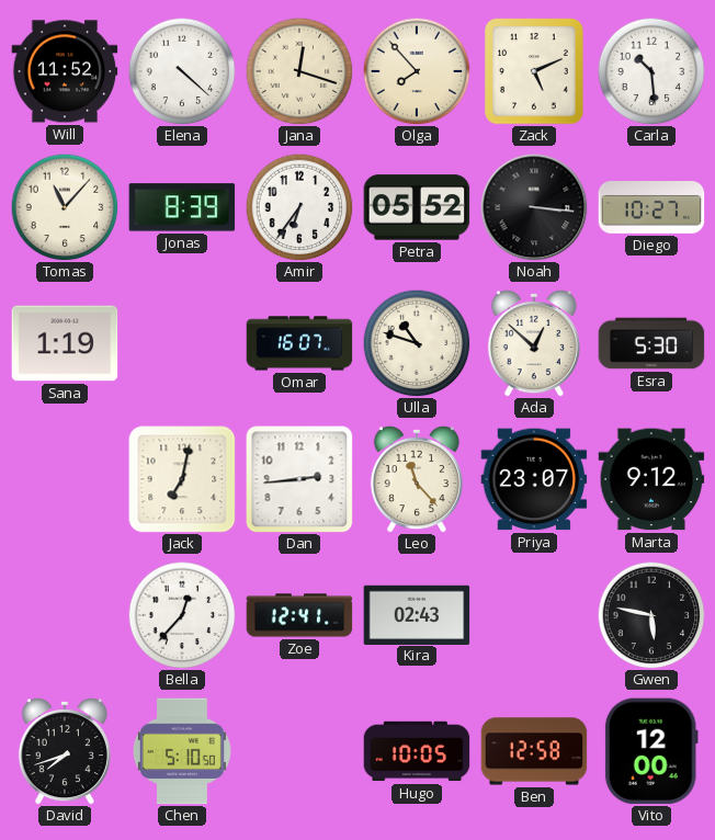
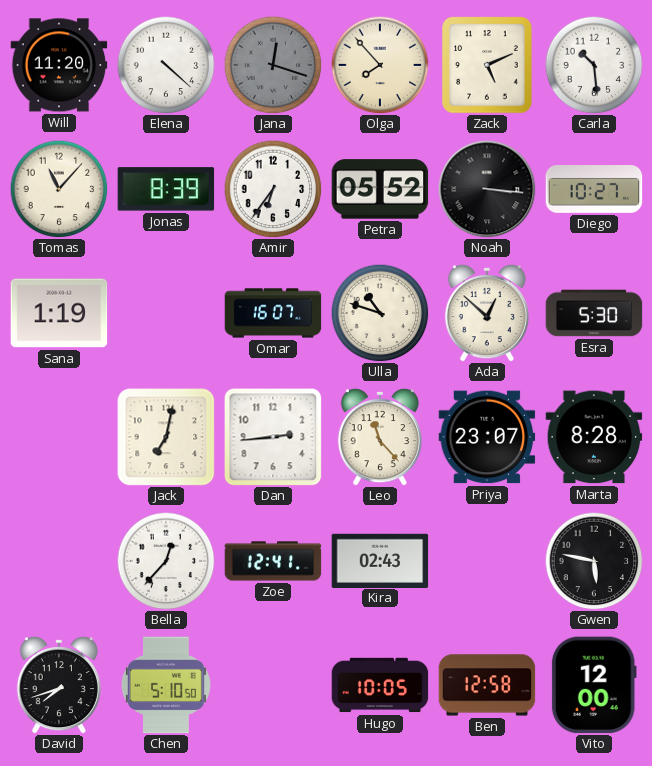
Will: 11:52 -> 11:20 (59, 65)
Jana dial: cream -> grey (273, 65)
Marta: 9:12 -> 8:28 (594, 437)
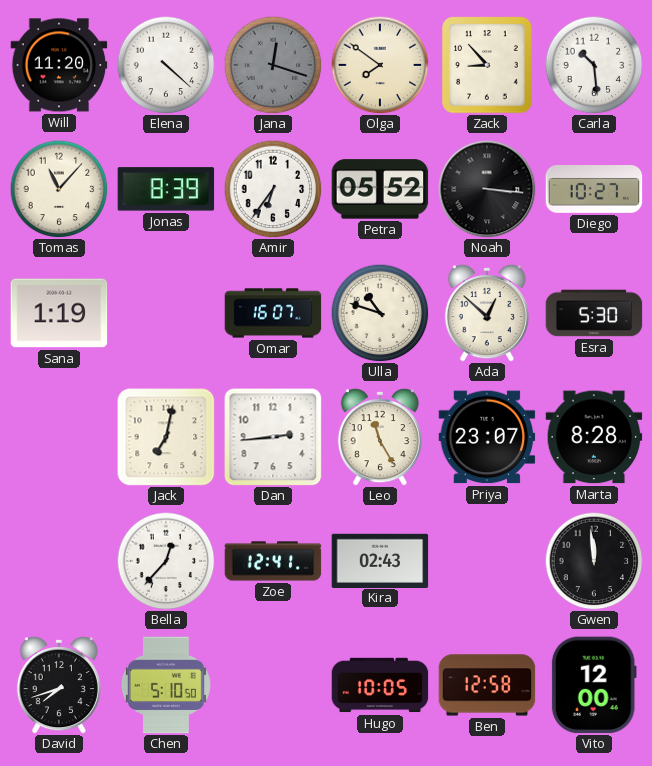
Olga: 7:53 -> 7:51 (380, 65)
Zack: 5:11 -> 8:53 (487, 65)
Leo: 11:23 -> 11:25 (380, 437)
Gwen: 5:47 -> 11:59 (594, 561)
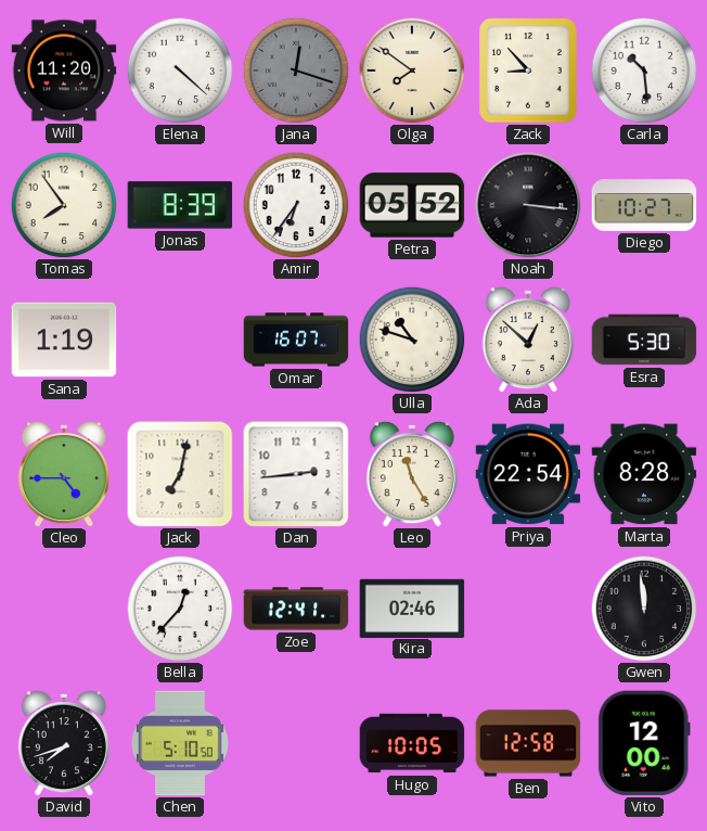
Tomas: 11:07 -> 7:54 (64, 205)
Cleo: none -> 4:45 (64, 474)
Priya: 23:07 -> 22:54 (528, 474)
Kira: 02:43 -> 02:46 (412, 608)
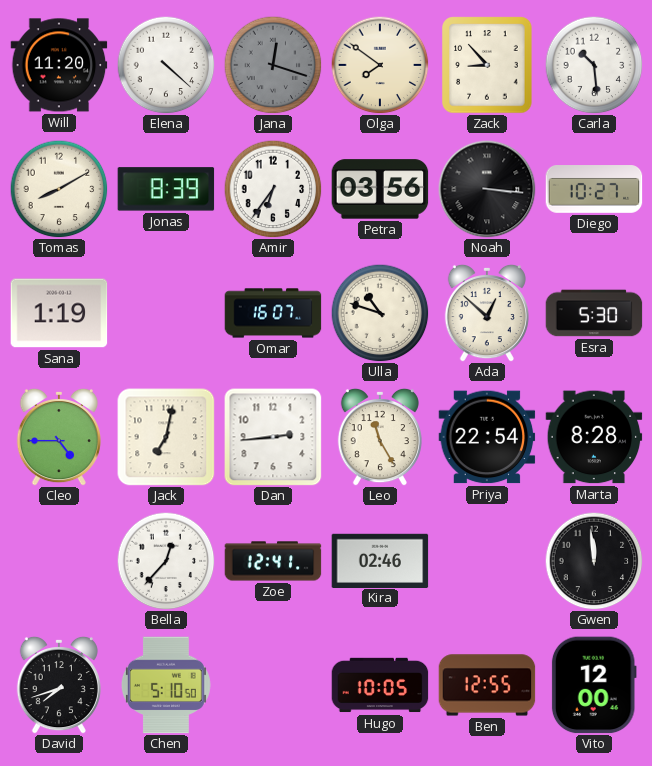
Tomas: 7:54 -> 8:10 (59, 189)
Petra: 05:52 -> 03:56 (380, 189)
Ben: 12:58 -> 12:55 (487, 685)
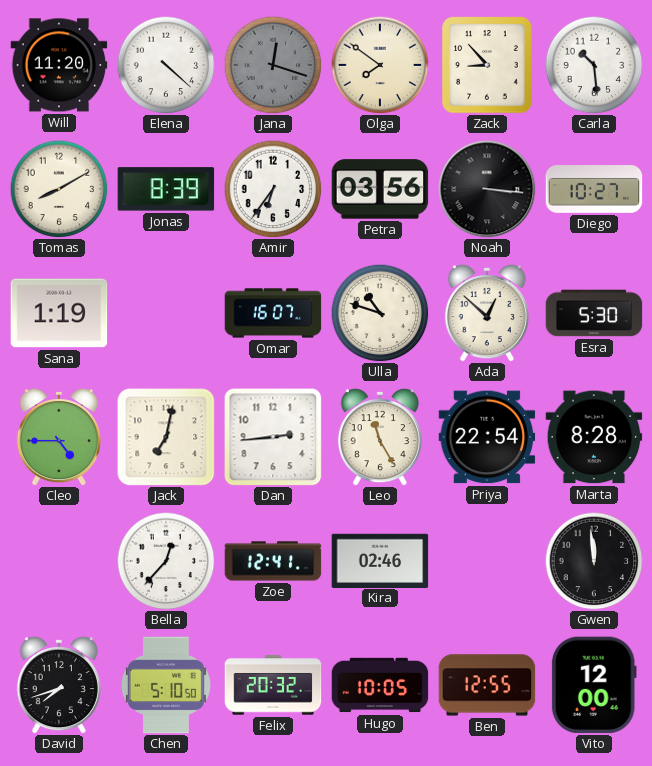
Felix: none -> 20:32 (273, 685)
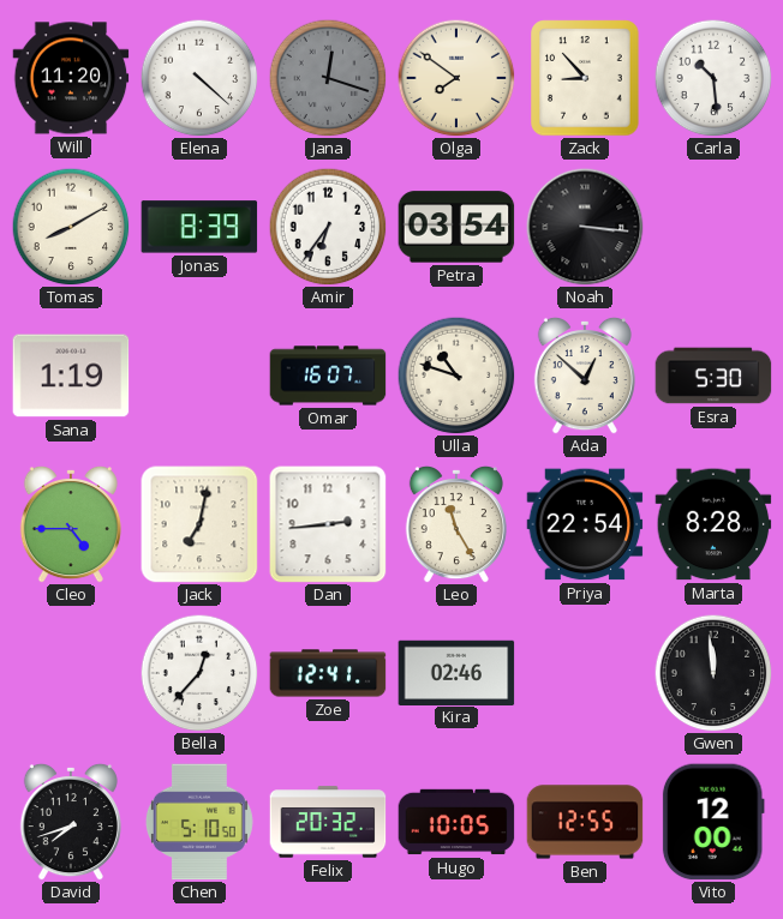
Petra: 03:56 -> 03:54 (456, 227)
Diego: 10:27 -> none (594, 189)
